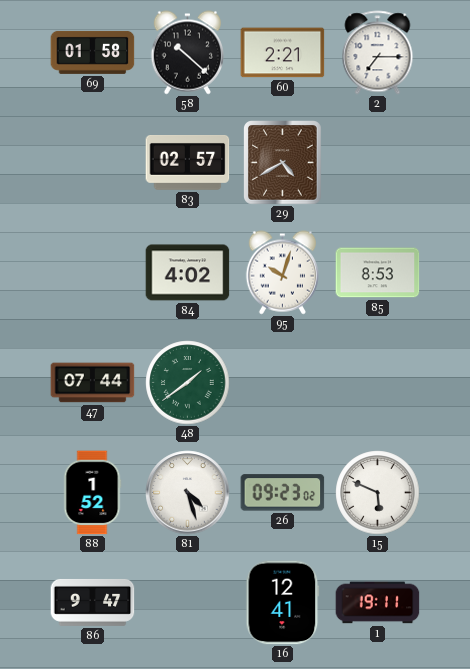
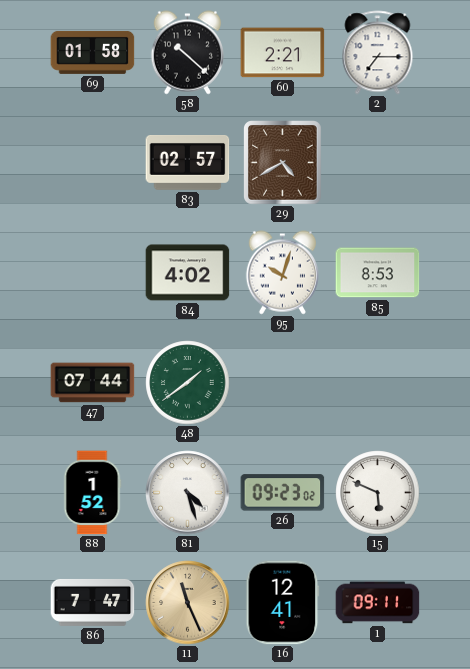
86: 9:47 -> 7:47 (93, 602)
11: none -> 11:26 (188, 603)
1: 19:11 -> 09:11 (378, 603)
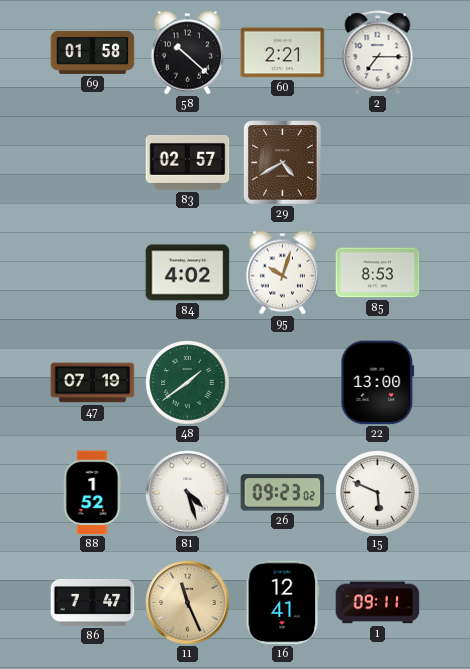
47: 07:44 -> 07:19 (93, 383)
22: none -> 13:00 (378, 383)
